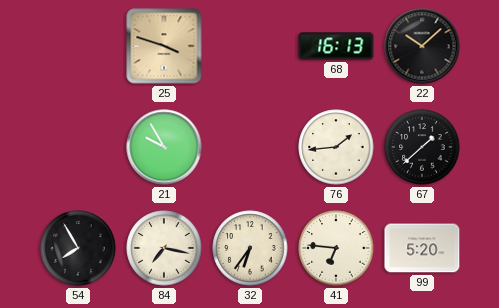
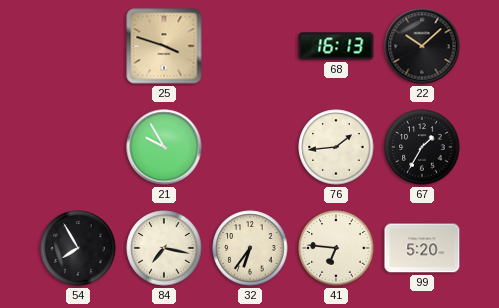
67: 1:38 -> 1:35 (422, 147)
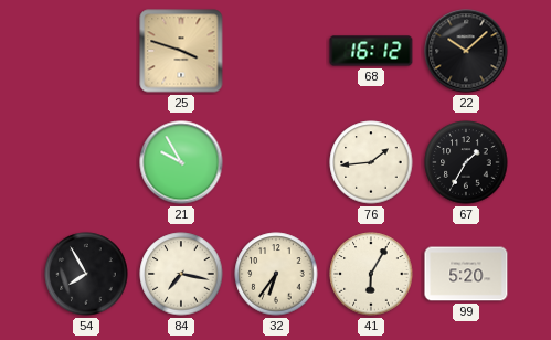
68: 16:13 -> 16:12 (371, 51)
41: 6:46 -> 6:05 (371, 274)
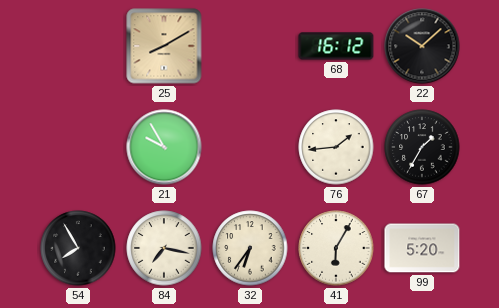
25: 3:48 -> 8:10 (164, 46)
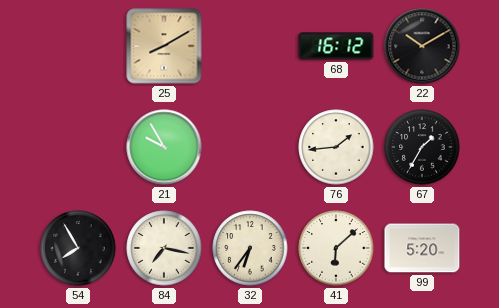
22: 10:08 -> 10:10 (422, 46)
41: 6:05 -> 6:08 (336, 248)
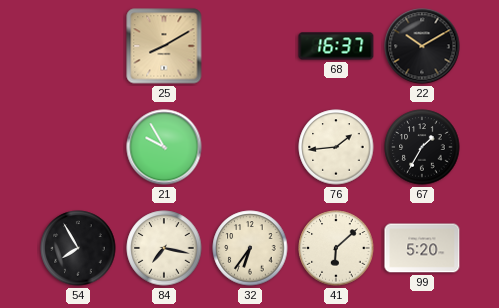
68: 16:12 -> 16:37 (336, 46)
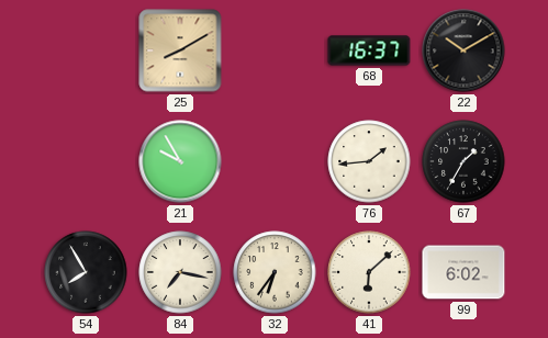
99: 5:20 -> 6:02 (463, 272)
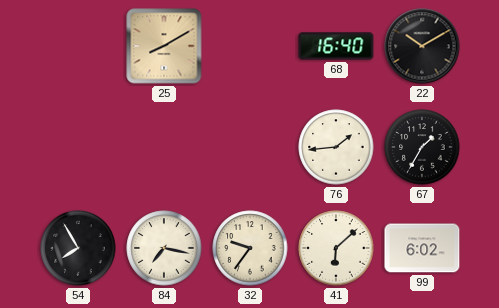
68: 16:37 -> 16:40 (336, 46)
21: 9:55 -> none (180, 161)
32: 6:36 -> 9:36 (250, 248)
